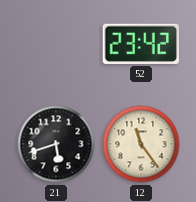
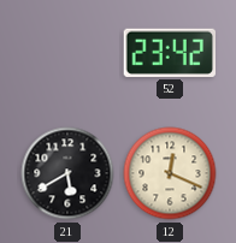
21: 5:42 -> 5:40 (67, 173)
12: 11:24 -> 12:19 (170, 173)
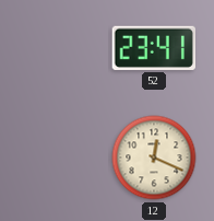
52: 23:42 -> 23:41 (153, 48)
21: 5:40 -> none (67, 173)
